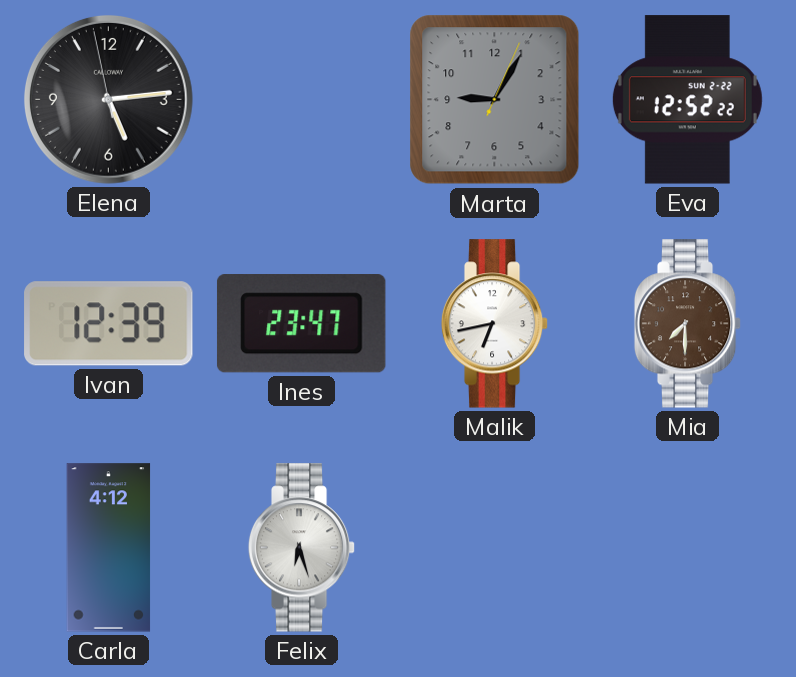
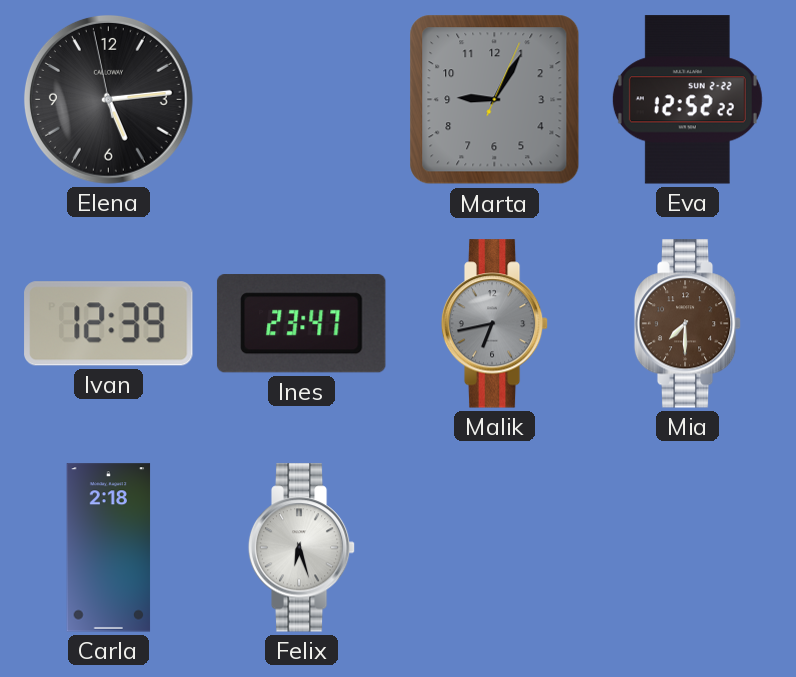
Malik dial: white -> grey (495, 324)
Carla: 4:12 -> 2:18 (109, 548)
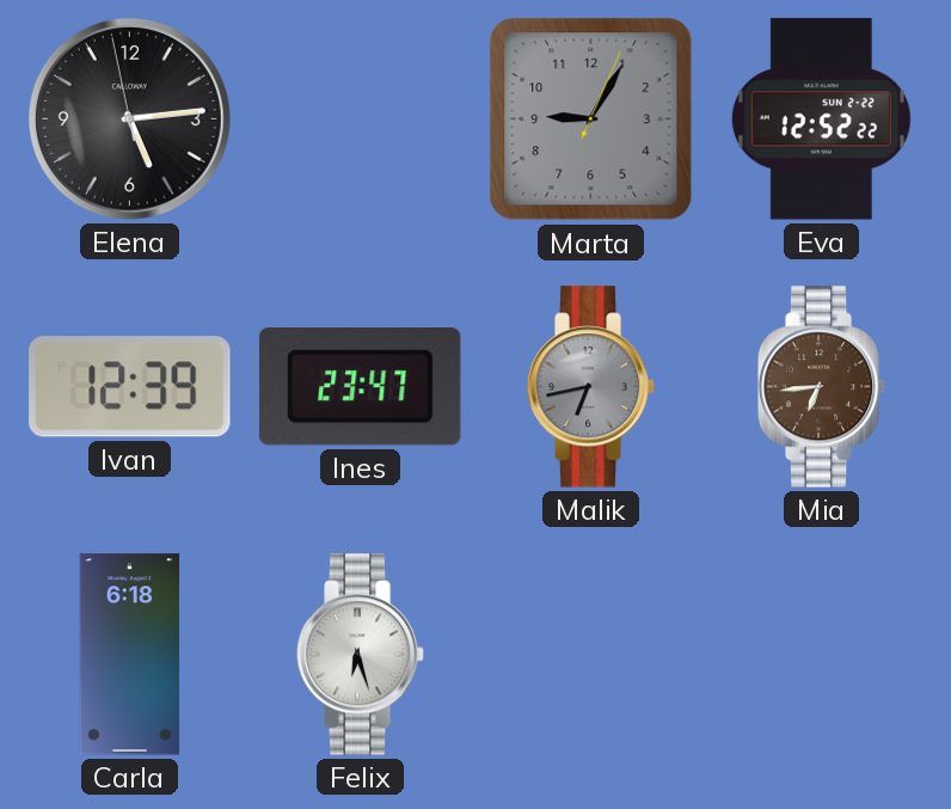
Mia: 7:30 -> 6:44 (822, 387)
Carla: 2:18 -> 6:18 (130, 655)
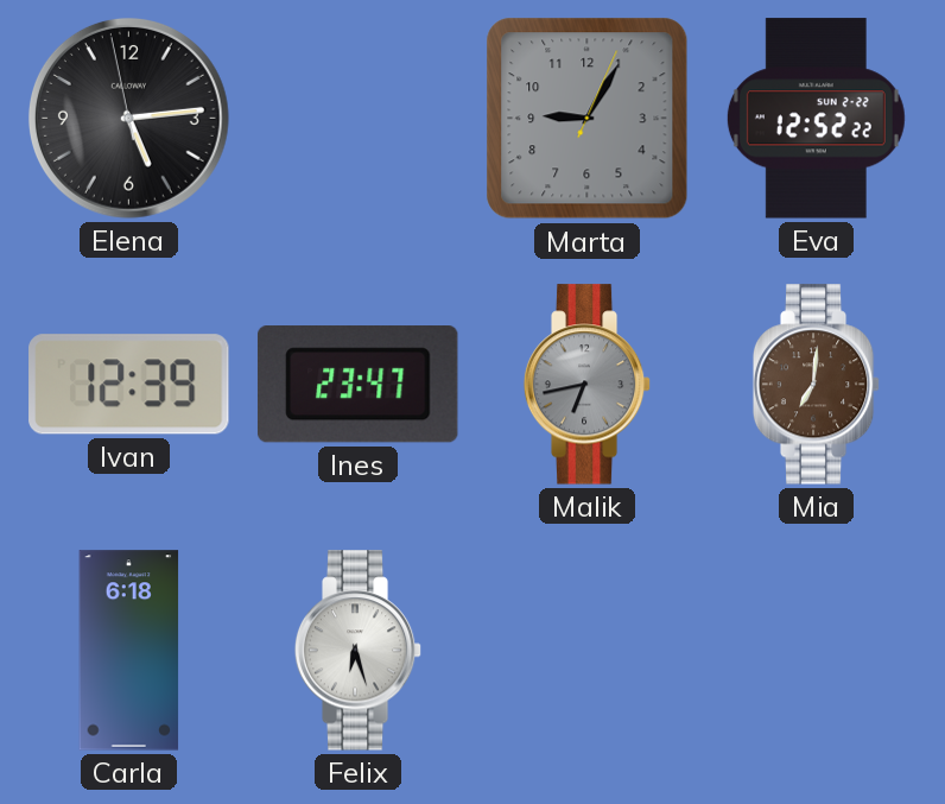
Mia: 6:44 -> 7:01 (817, 385)
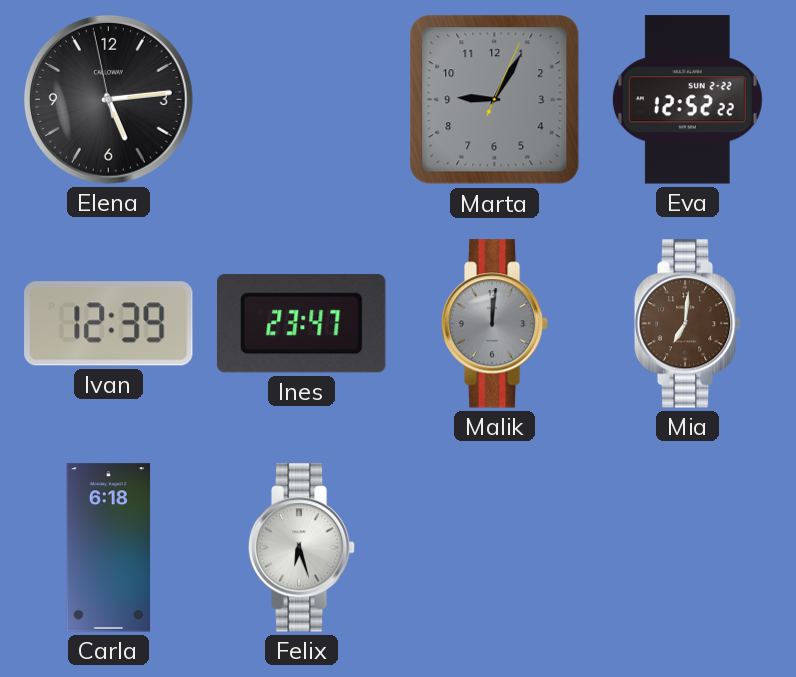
Malik: 6:43 -> 12:01 (495, 324)
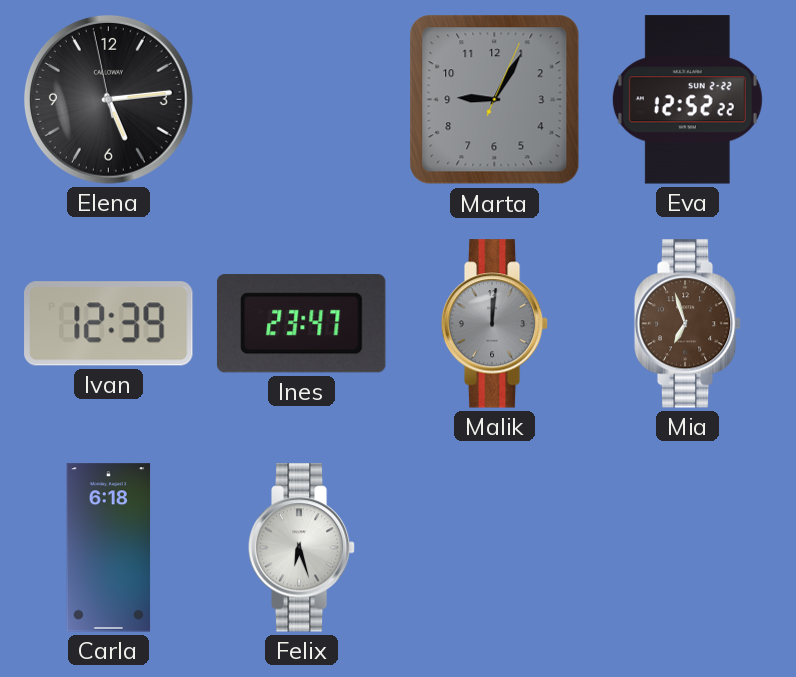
Mia: 7:01 -> 6:57 (688, 324)
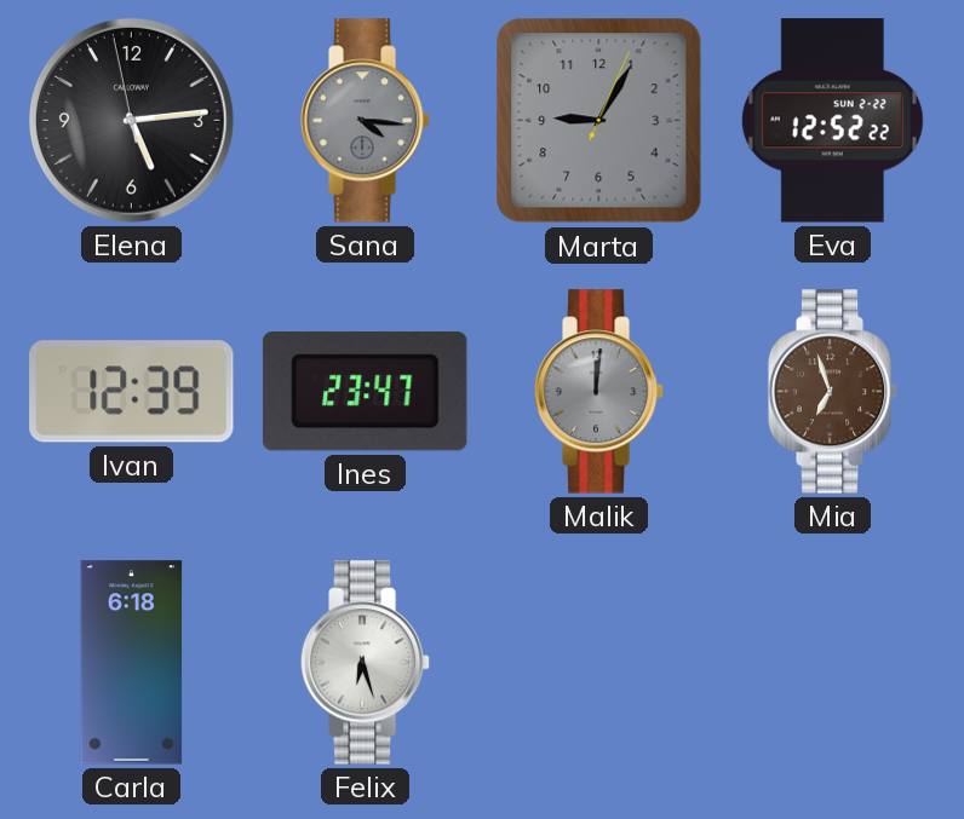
Sana: none -> 4:16 (366, 121)
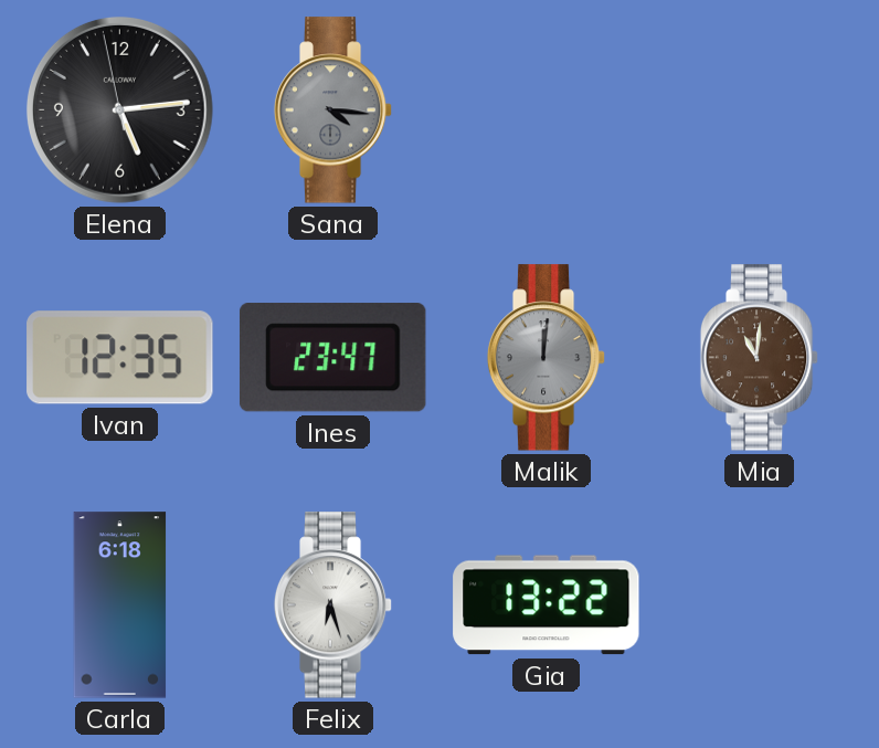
Marta: 9:05 -> none (599, 121)
Eva: 12:52 -> none (832, 121)
Ivan: 12:39 -> 12:35 (120, 358)
Mia: 6:57 -> 11:01 (760, 358)
Gia: none -> 13:22 (547, 605)
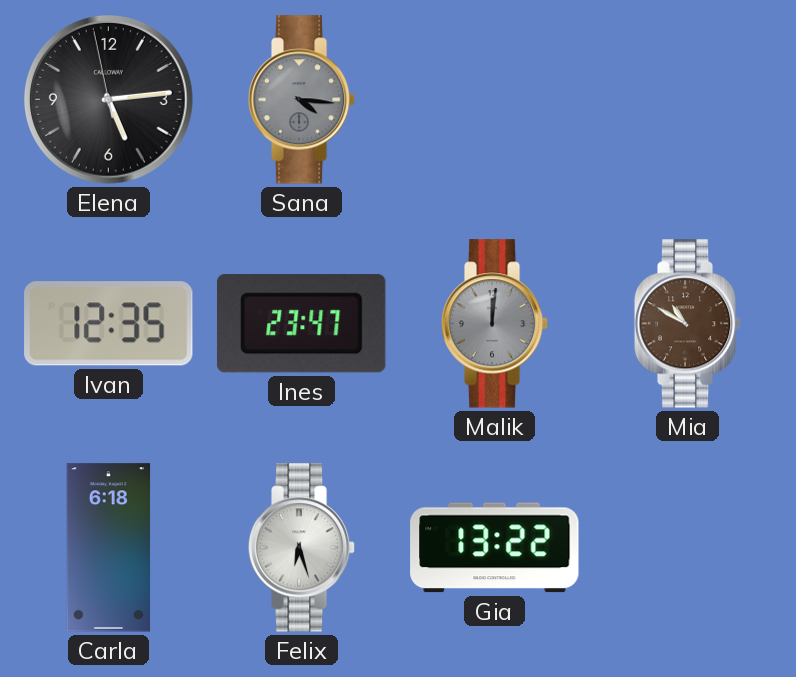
Mia: 11:01 -> 10:50 (688, 324)
